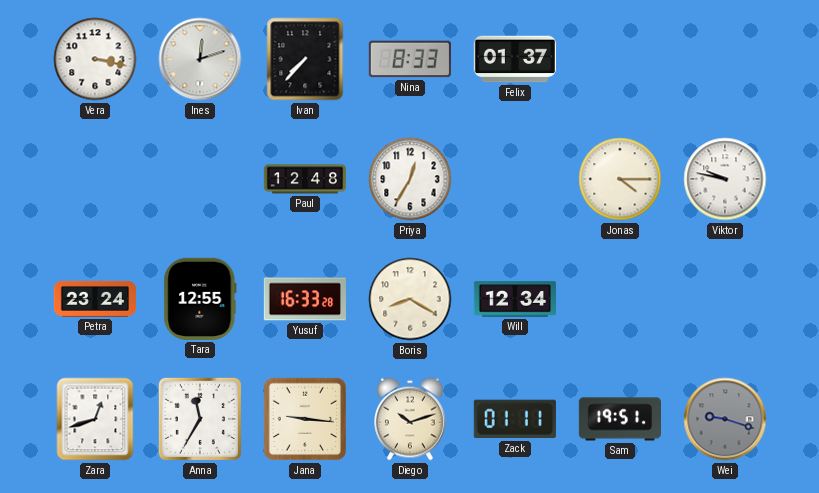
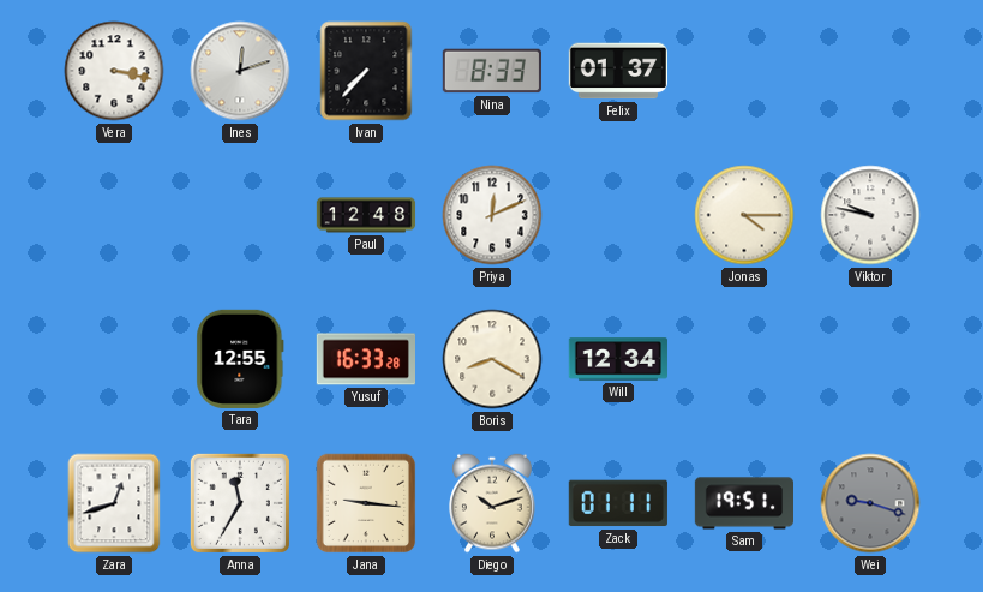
Priya: 12:35 -> 12:11 (492, 215)
Petra: 23:24 -> none (94, 299)
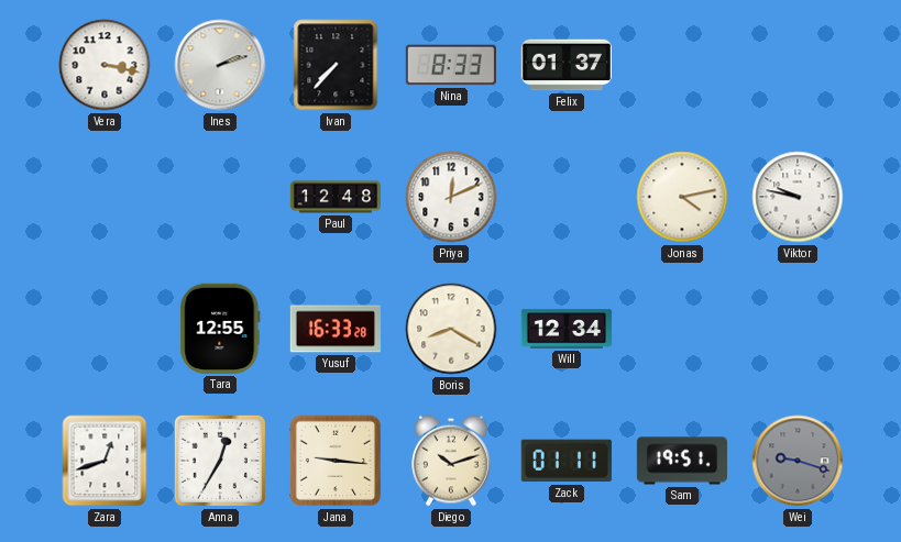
Ines: 12:12 -> 2:12 (220, 65)
Jonas: 4:15 -> 4:13 (682, 197)
Anna: 11:35 -> 12:35 (220, 461)
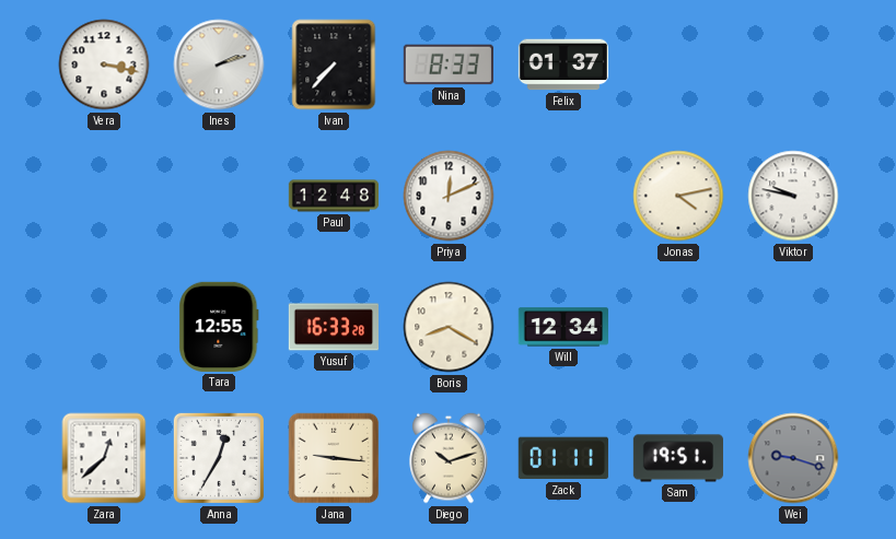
Zara: 12:42 -> 12:38 (104, 458)
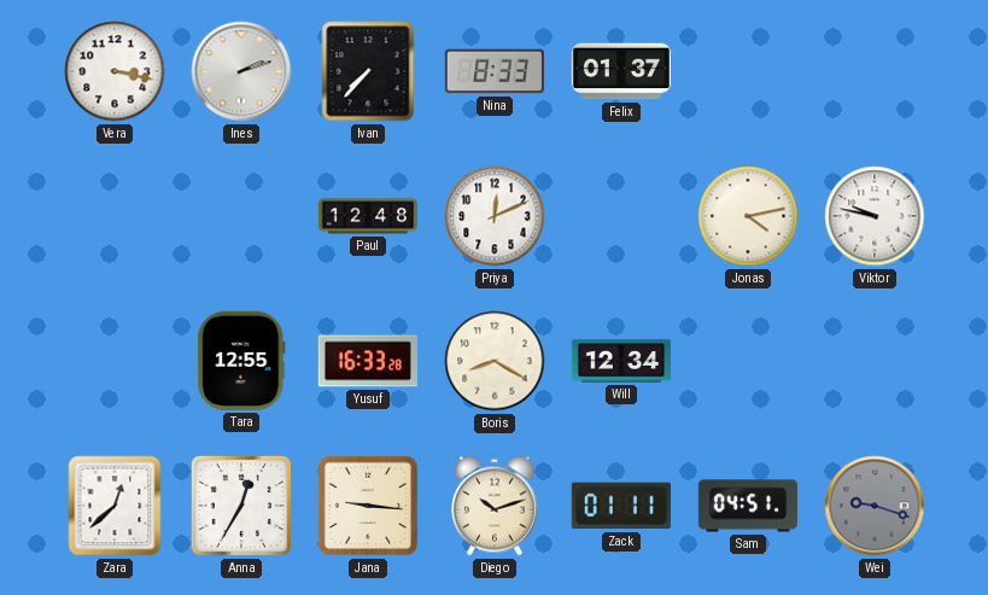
Sam: 19:51 -> 04:51 (747, 506)
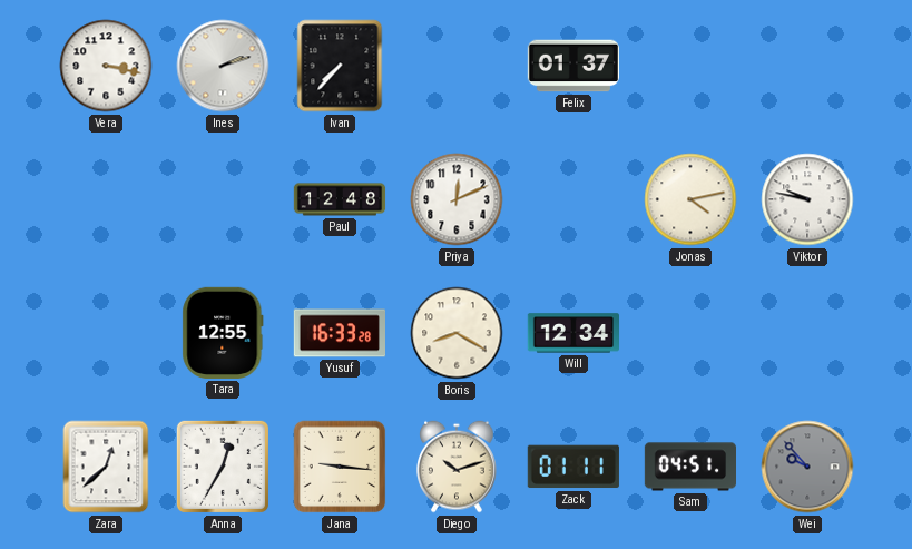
Nina: 8:33 -> none (495, 71)
Wei: 9:18 -> 9:53 (807, 467)
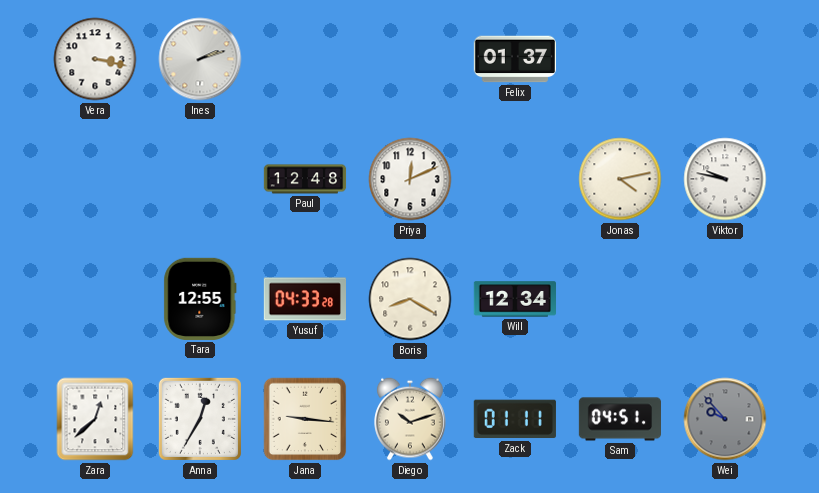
Ivan: 7:37 -> none (340, 66)
Yusuf: 16:33 -> 04:33 (304, 299)
